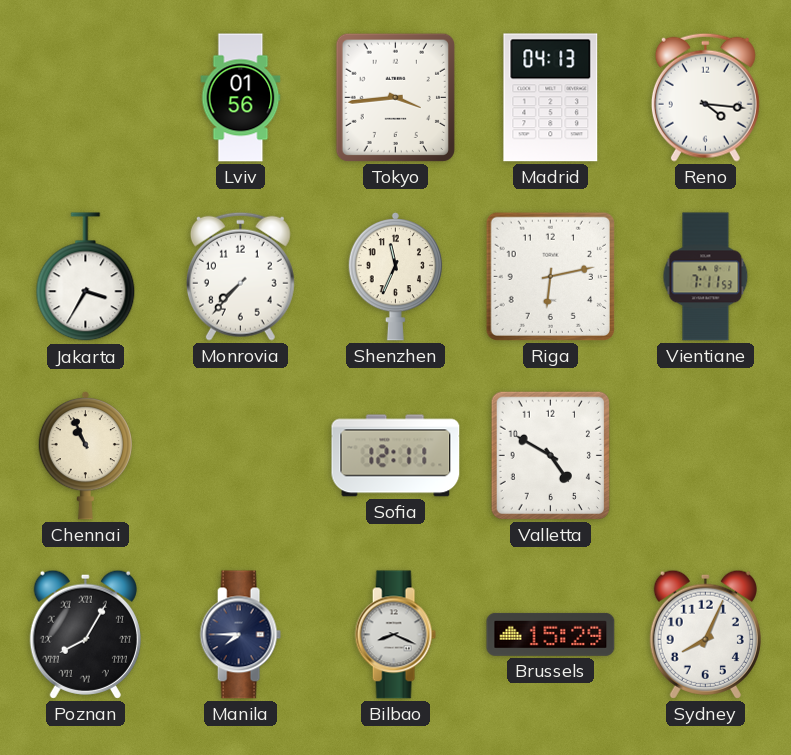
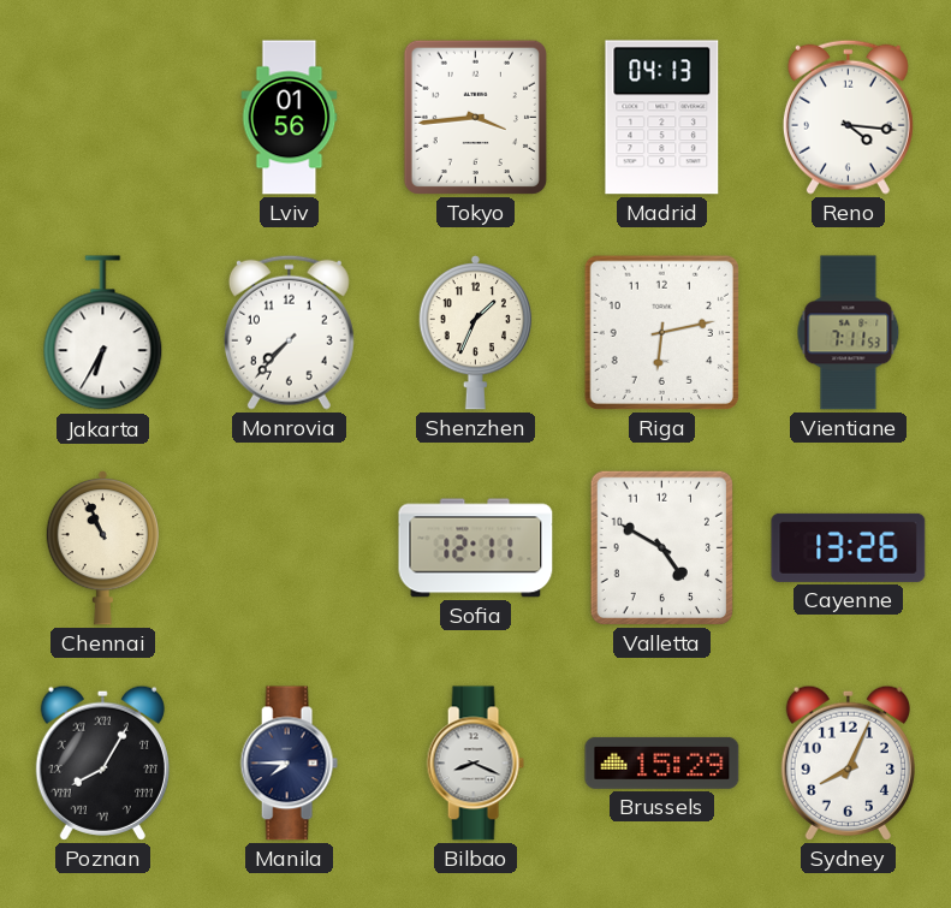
Jakarta: 3:35 -> 6:35 (103, 333)
Shenzhen: 11:34 -> 1:34 (475, 332)
Cayenne: none -> 13:26 (849, 547)
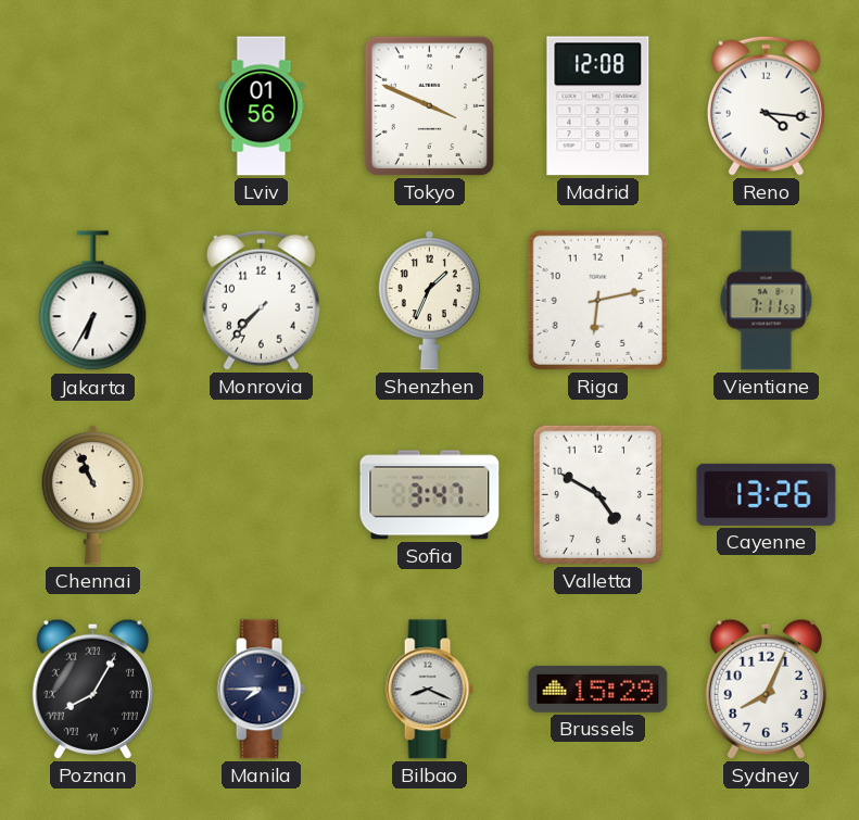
Tokyo: 3:44 -> 3:49 (429, 105)
Madrid: 04:13 -> 12:08 (598, 106)
Sofia: 12:11 -> 3:47 (430, 495)
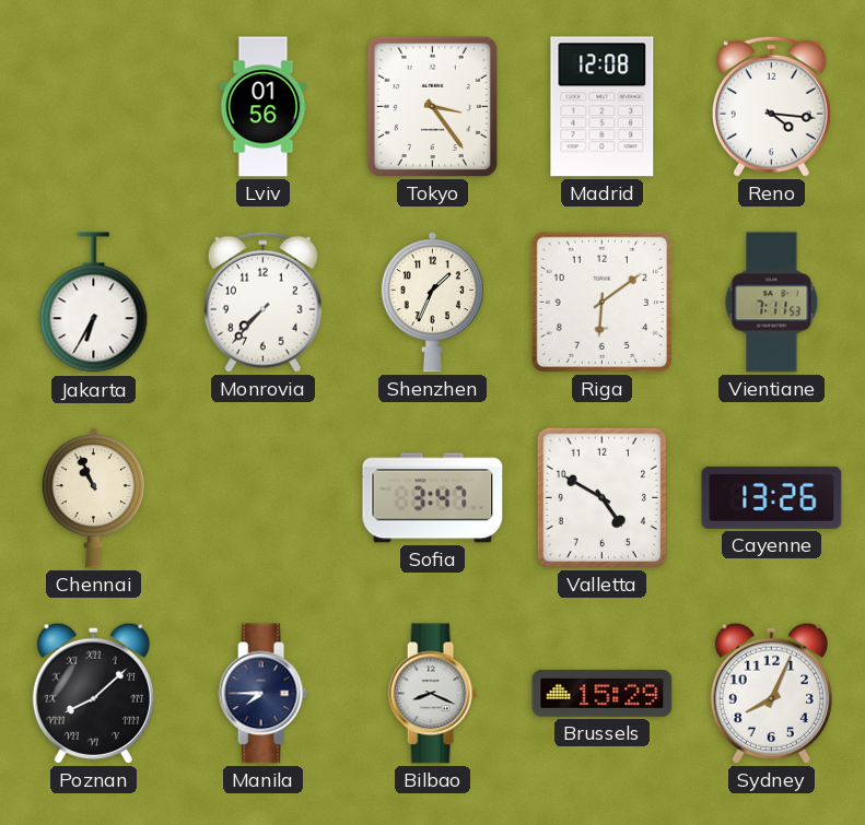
Tokyo: 3:49 -> 3:24 (432, 106)
Riga: 6:13 -> 6:09 (601, 302)
Poznan: 8:05 -> 8:08 (93, 693)
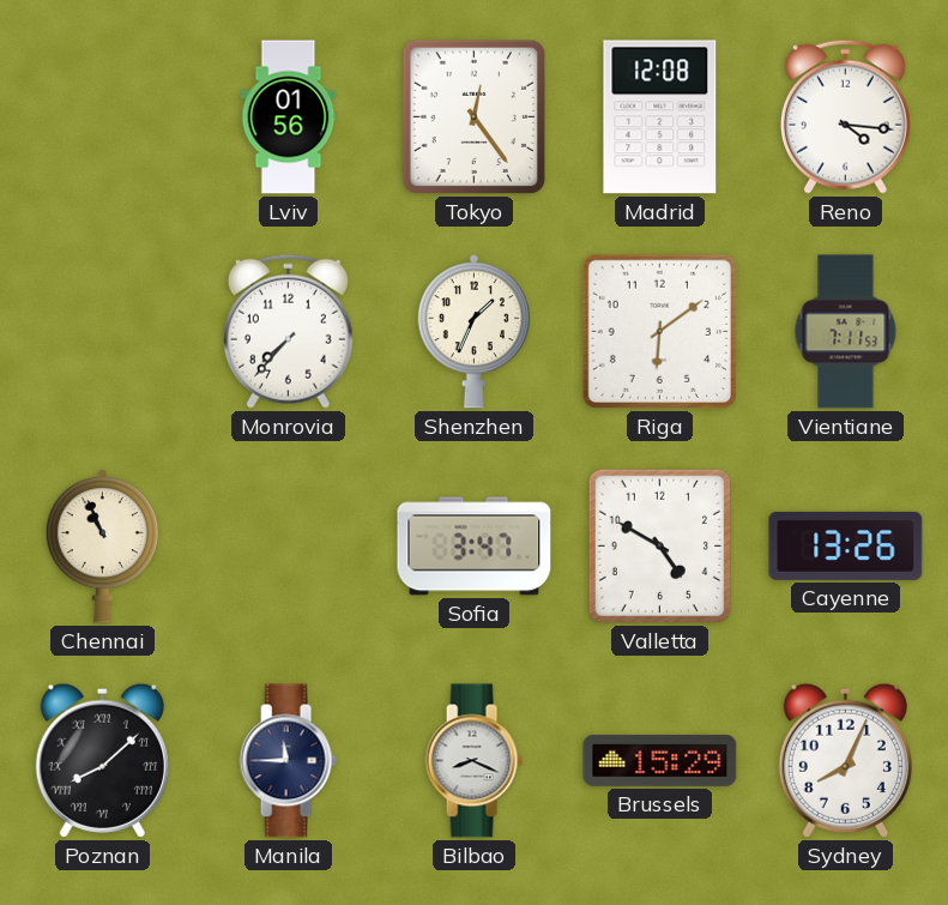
Tokyo: 3:24 -> 12:24 (473, 116)
Jakarta: 6:35 -> none (94, 303)
Manila: 7:45 -> 11:45 (288, 761)
